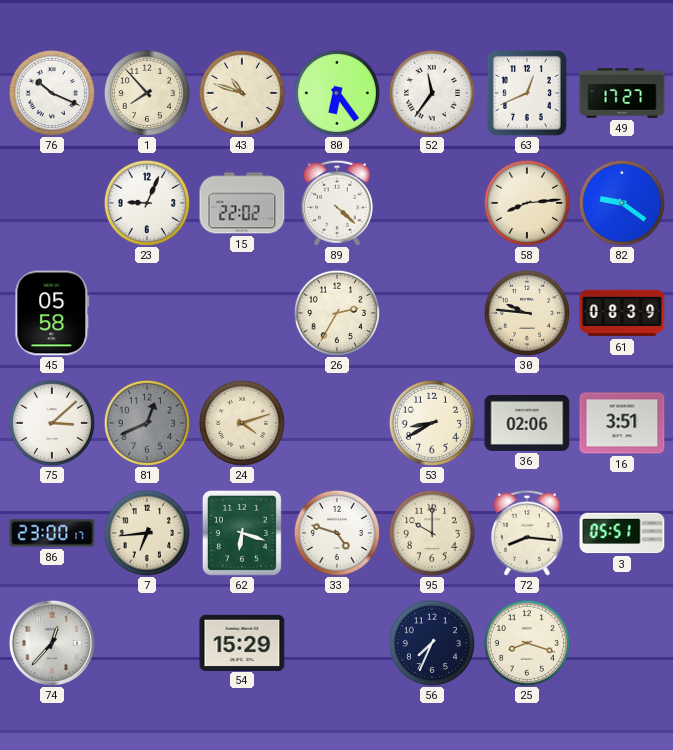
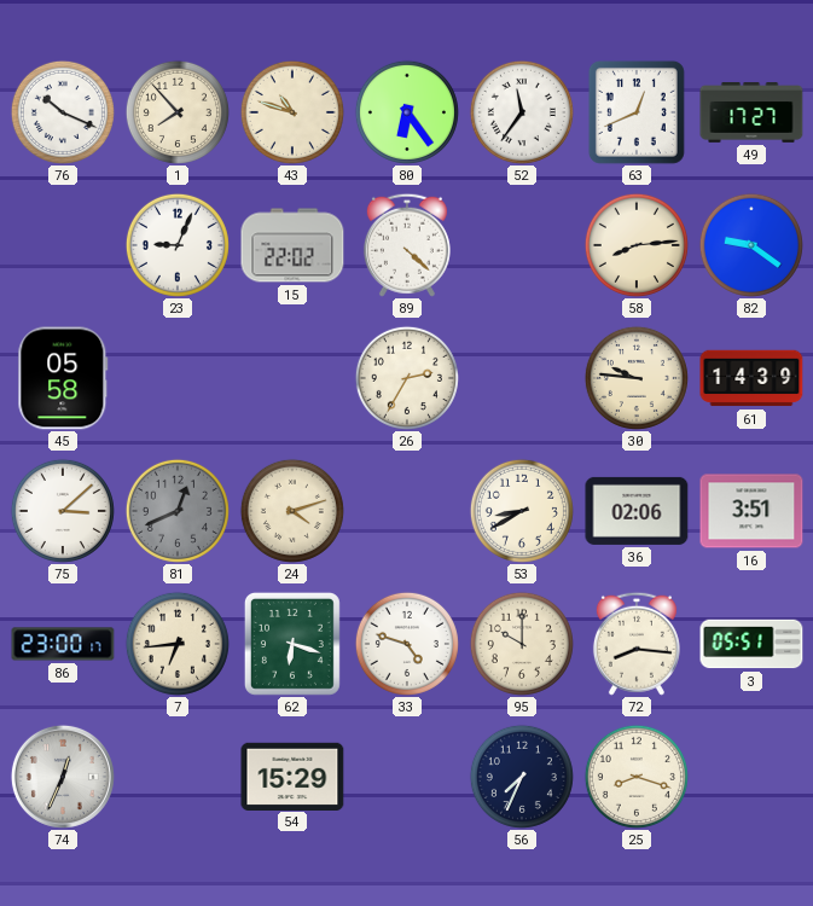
61: 08:39 -> 14:39 (751, 378)
74: 12:37 -> 12:34 (63, 777)
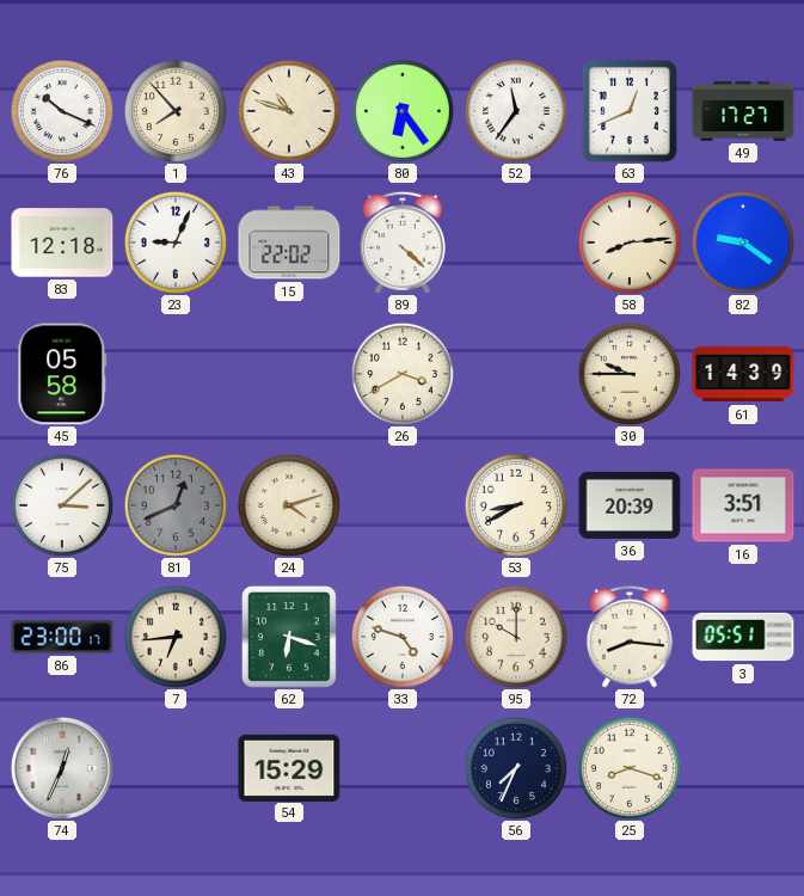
83: none -> 12:18 (62, 243)
26: 2:35 -> 3:40 (403, 374)
30: 9:46 -> 9:45 (630, 374)
36: 02:06 -> 20:39 (630, 505)
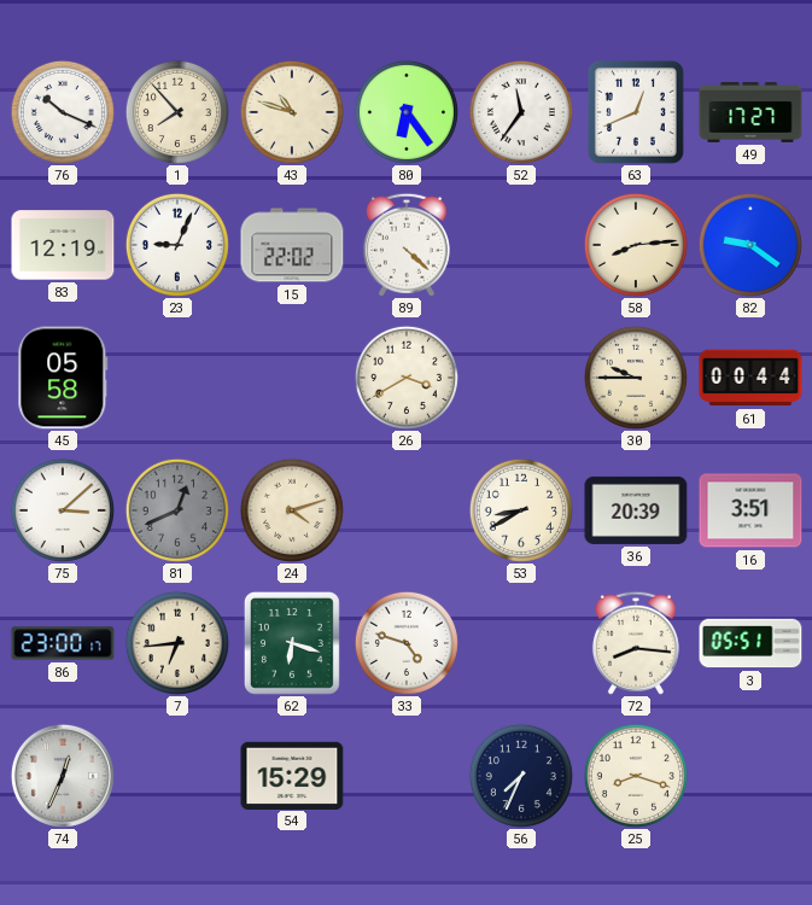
83: 12:18 -> 12:19 (63, 245)
61: 14:39 -> 00:44 (750, 378)
95: 10:00 -> none (516, 637)
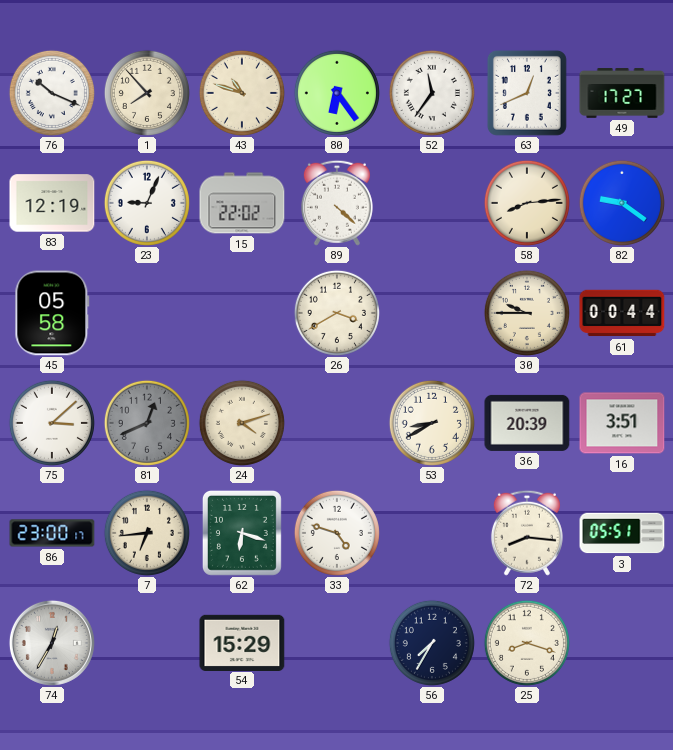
74: 12:34 -> 12:35 (52, 643)
56: 7:34 -> 7:35 (432, 643)
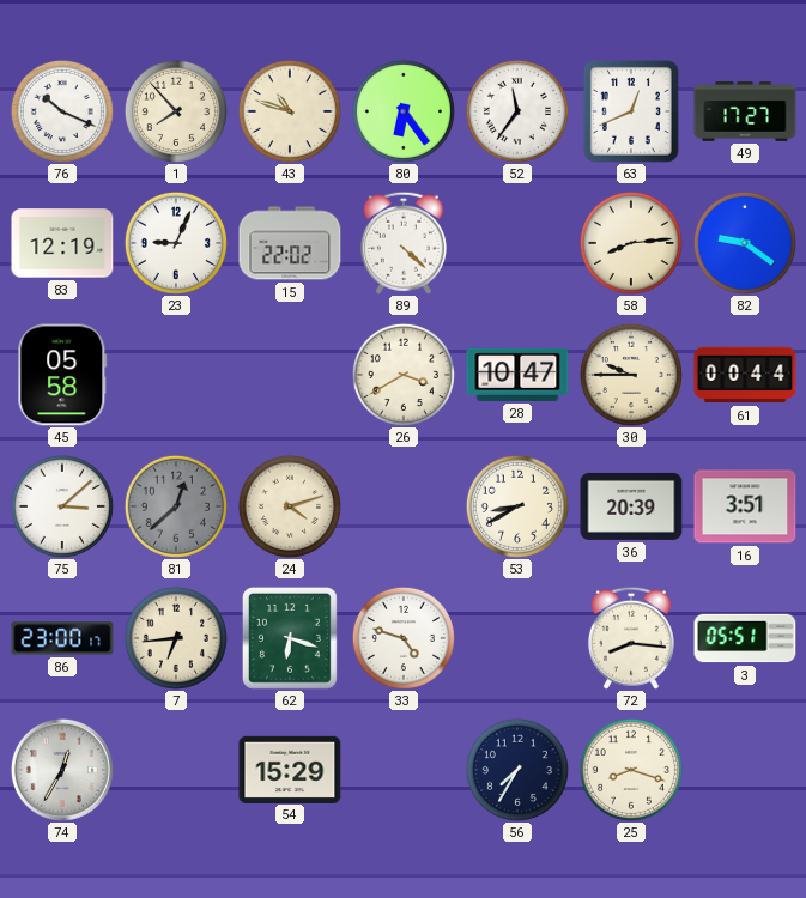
28: none -> 10:47 (517, 375)
81: 12:41 -> 12:38 (176, 506)
